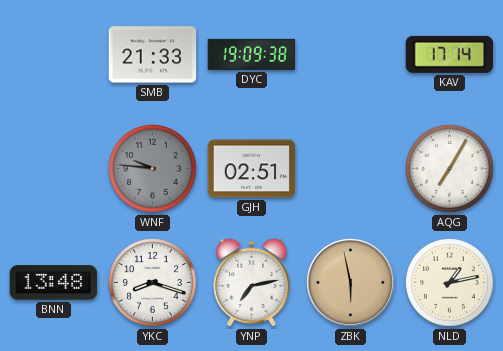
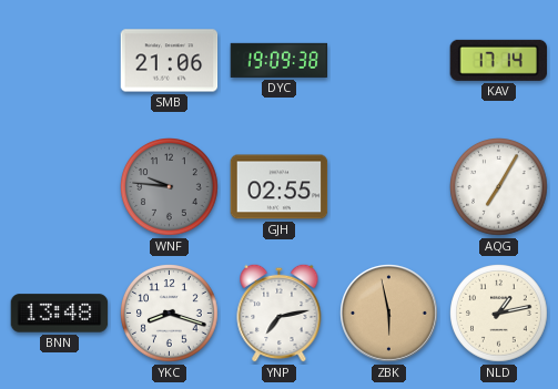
SMB: 21:33 -> 21:06 (170, 61)
GJH: 02:51 -> 02:55 (280, 187)
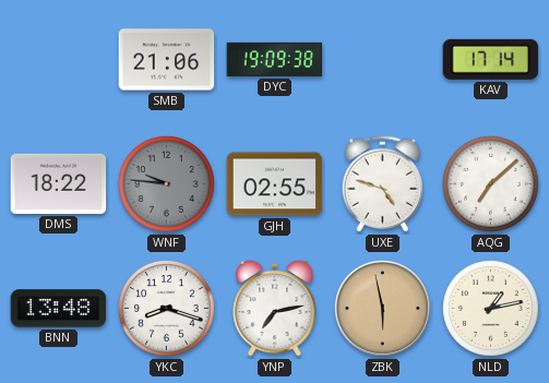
DMS: none -> 18:22 (59, 183)
UXE: none -> 4:48 (382, 184)
AQG: 7:05 -> 7:08 (491, 184)
